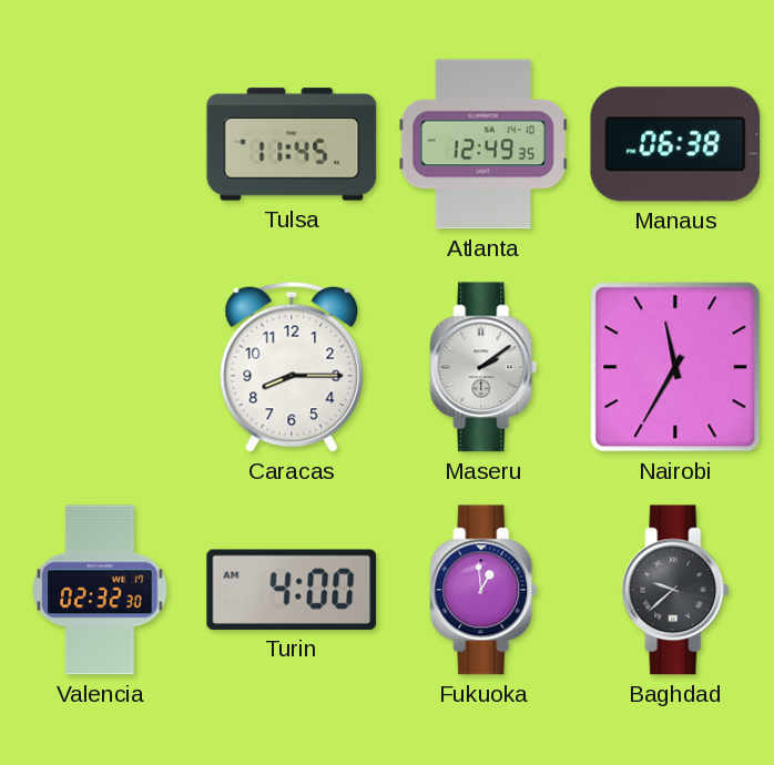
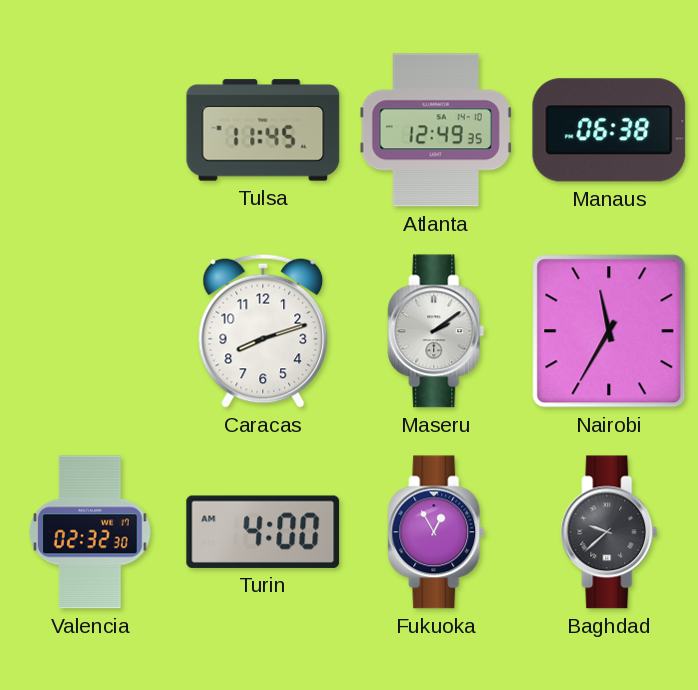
Caracas: 8:15 -> 8:12 (263, 331)
Fukuoka: 12:59 -> 12:55 (436, 532)
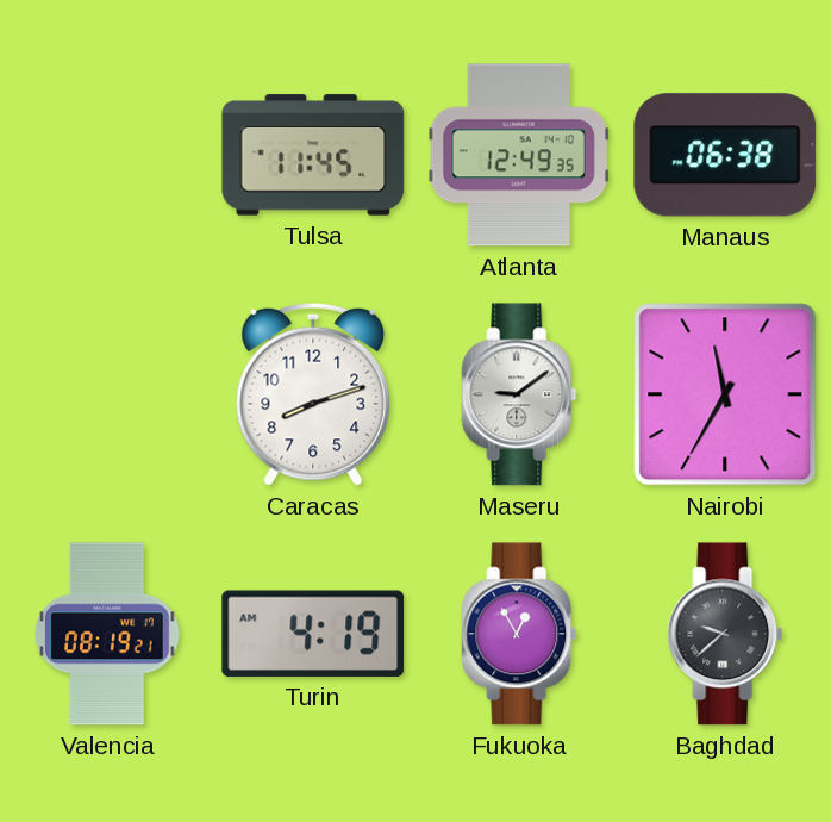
Maseru: 2:09 -> 9:09 (519, 394)
Valencia: 02:32 -> 08:19 (108, 634)
Turin: 4:00 -> 4:19 (313, 634)
